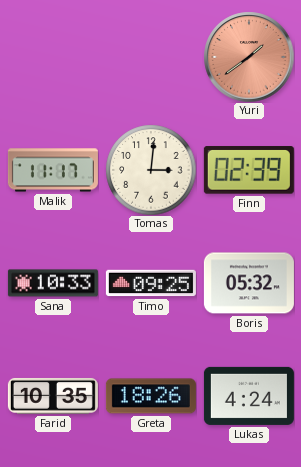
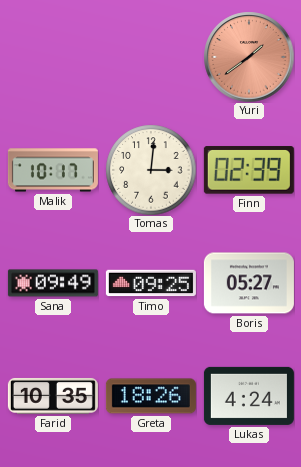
Malik: 11:17 -> 10:17 (53, 170)
Sana: 10:33 -> 09:49 (53, 283)
Boris: 05:32 -> 05:27 (249, 283)
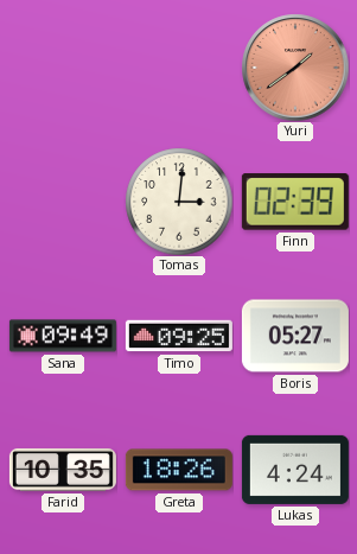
Malik: 10:17 -> none (53, 170)
